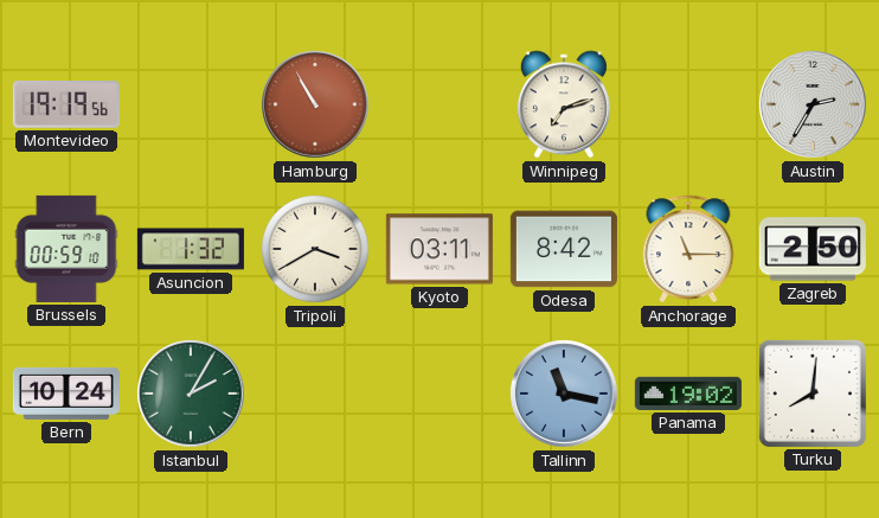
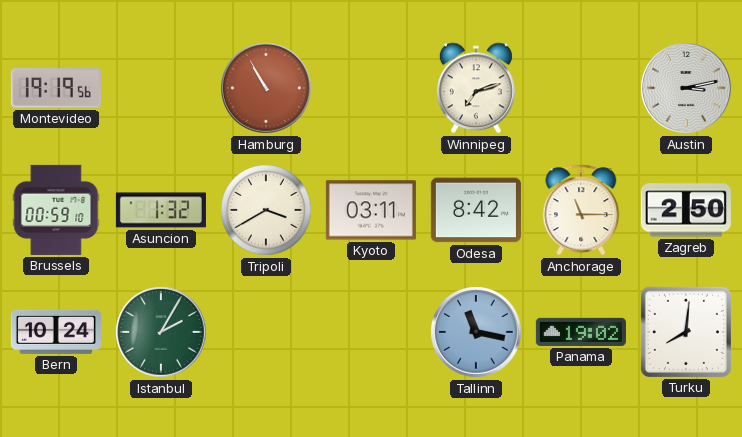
Austin: 2:35 -> 3:13 (686, 88)
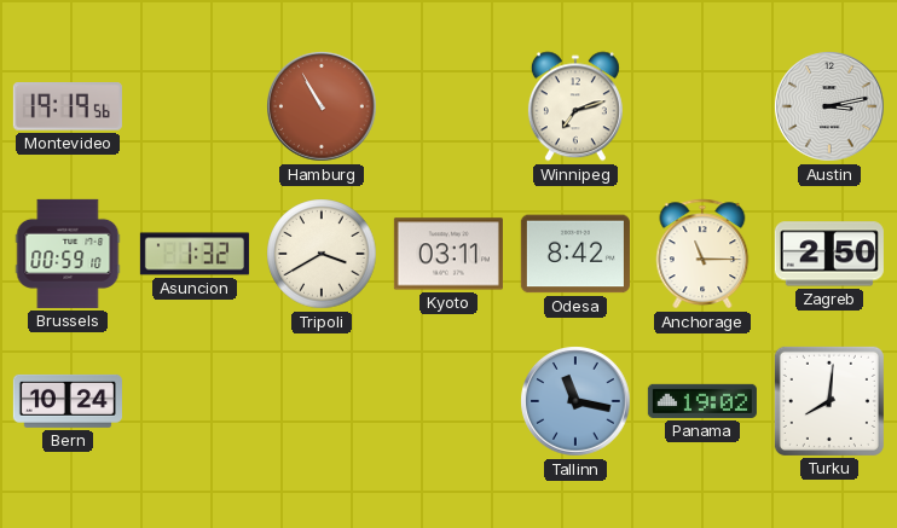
Istanbul: 2:05 -> none (161, 332)
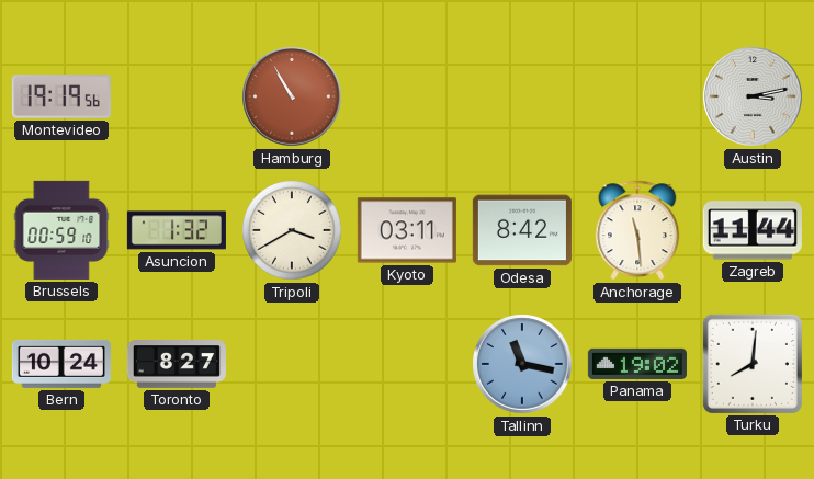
Winnipeg: 7:12 -> none (575, 106)
Anchorage: 11:15 -> 11:29 (637, 230)
Zagreb: 2:50 -> 11:44 (753, 230)
Toronto: none -> 8:27 (177, 364)
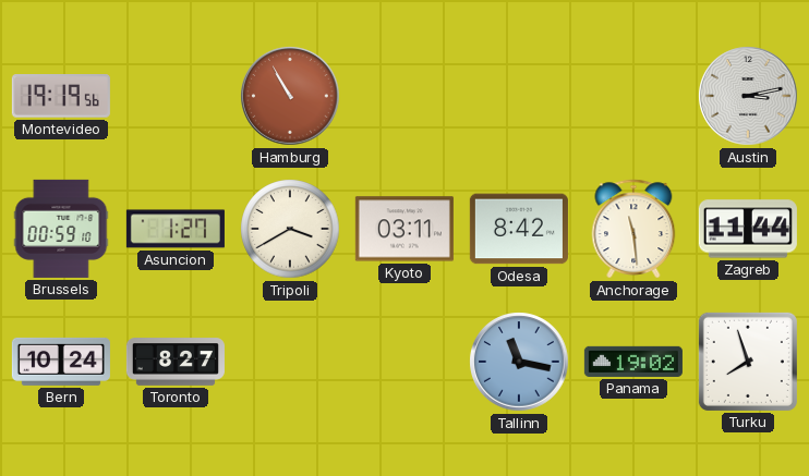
Asuncion: 1:32 -> 1:27 (176, 229)
Turku: 8:01 -> 7:57 (748, 362)
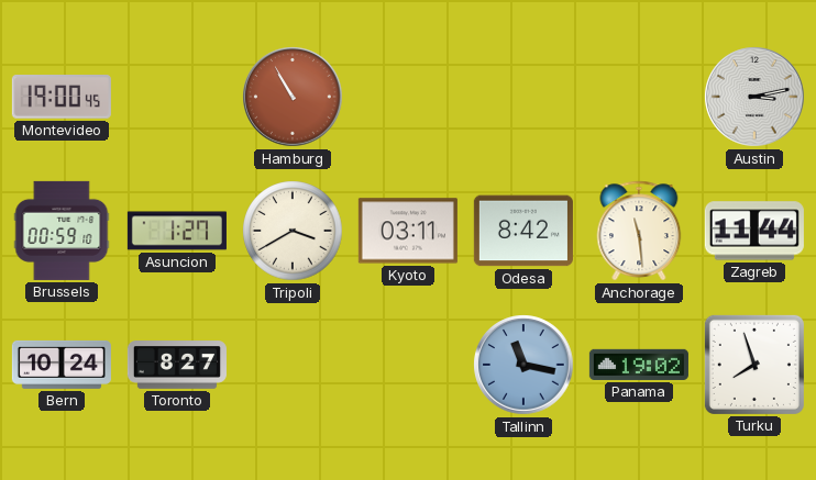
Montevideo: 19:19 -> 19:00 (62, 98)
